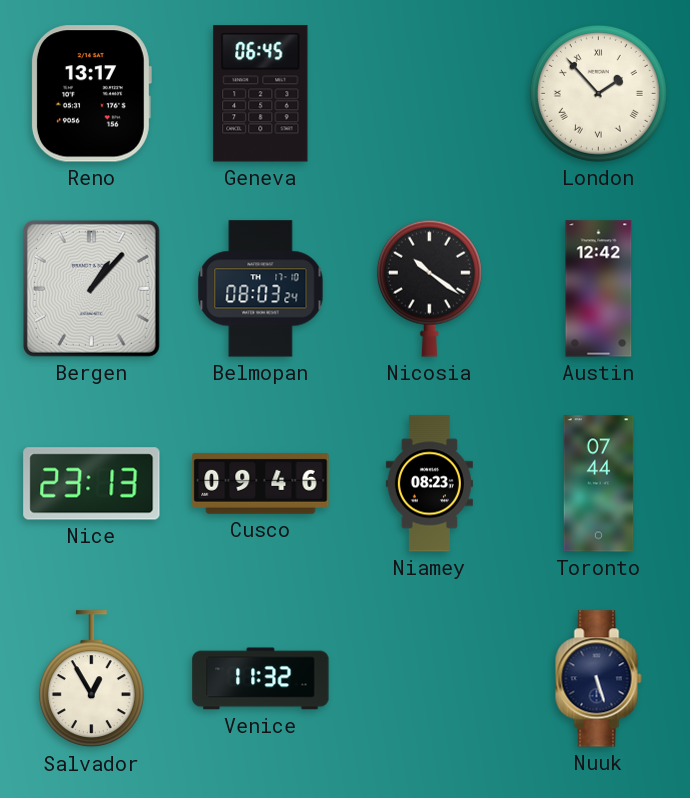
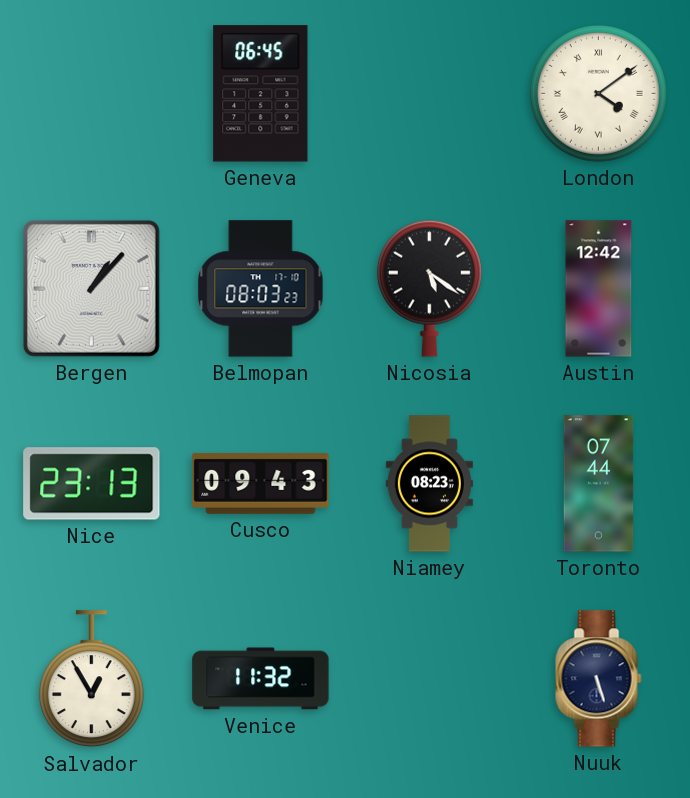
Reno: 13:17 -> none (91, 94)
London: 1:53 -> 4:09 (598, 93)
Belmopan: 08:03:24 -> 08:03:23 (261, 289)
Nicosia: 10:21 -> 5:21 (429, 288)
Cusco: 09:46 -> 09:43 (261, 483)
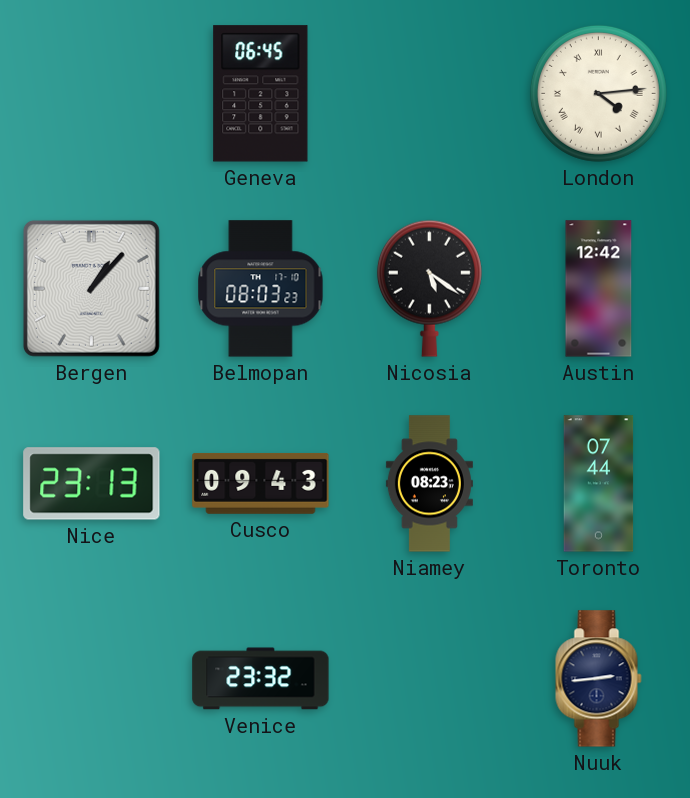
London: 4:09 -> 4:14 (598, 93)
Salvador: 12:55 -> none (91, 679)
Venice: 11:32 -> 23:32 (261, 679)
Nuuk: 5:27 -> 2:44 (599, 679)
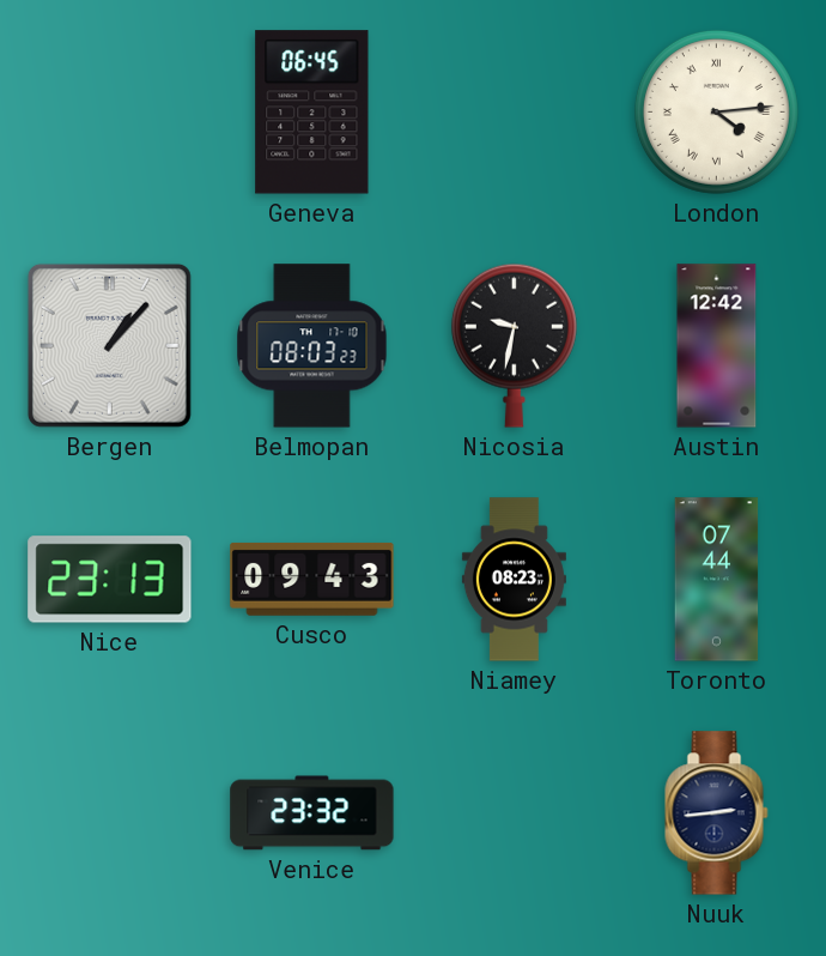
Nicosia: 5:21 -> 9:32 (514, 345)
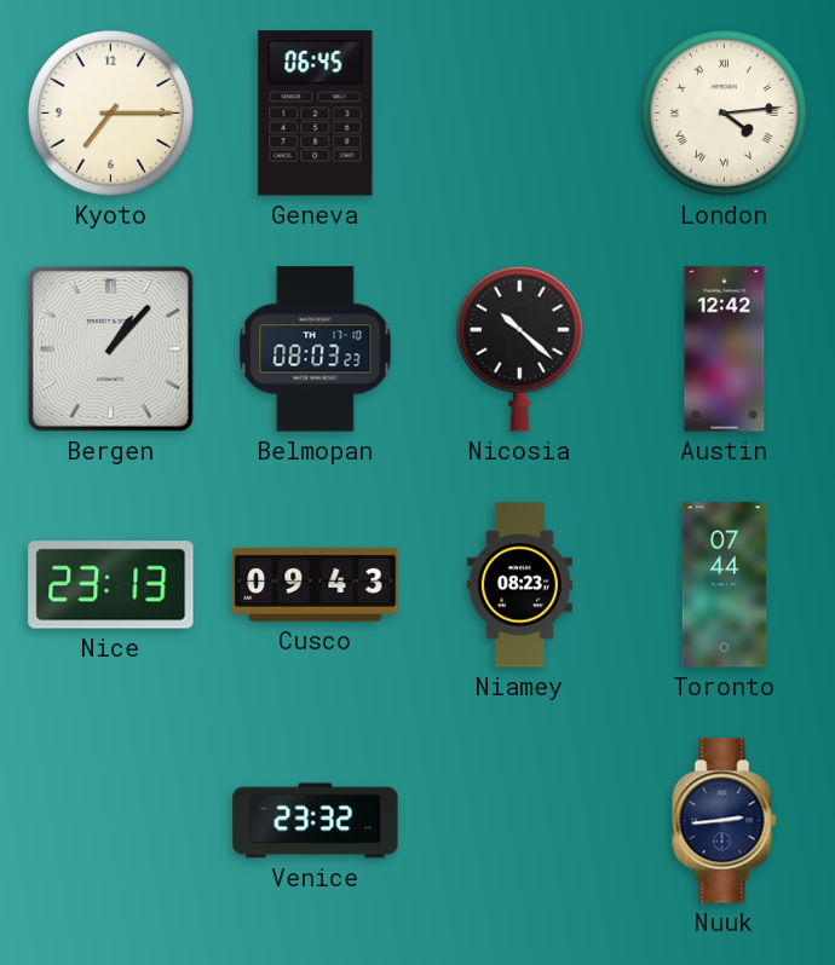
Kyoto: none -> 7:15 (110, 112)
Nicosia: 9:32 -> 10:22 (519, 348)
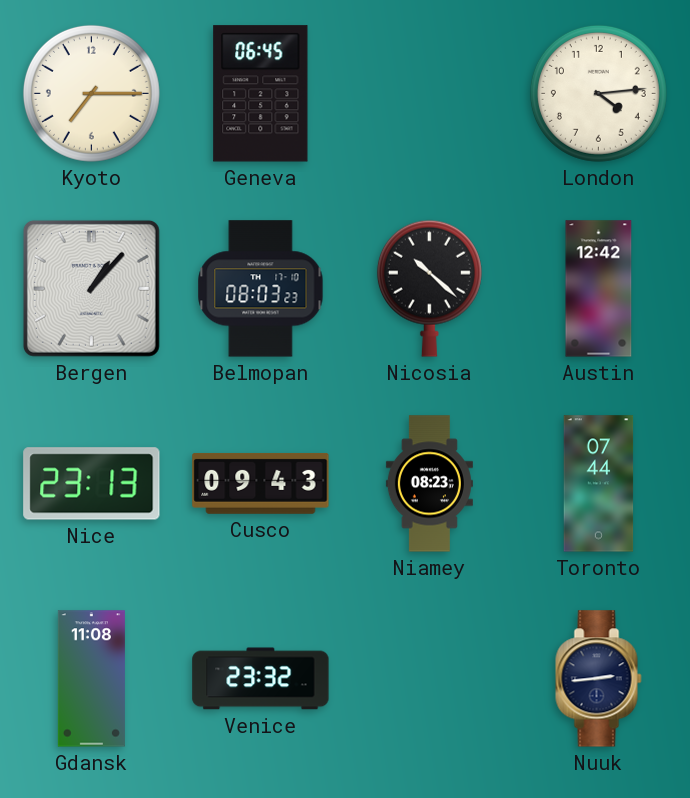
London numerals: Roman -> Arabic (598, 93)
Gdansk: none -> 11:08 (91, 679)
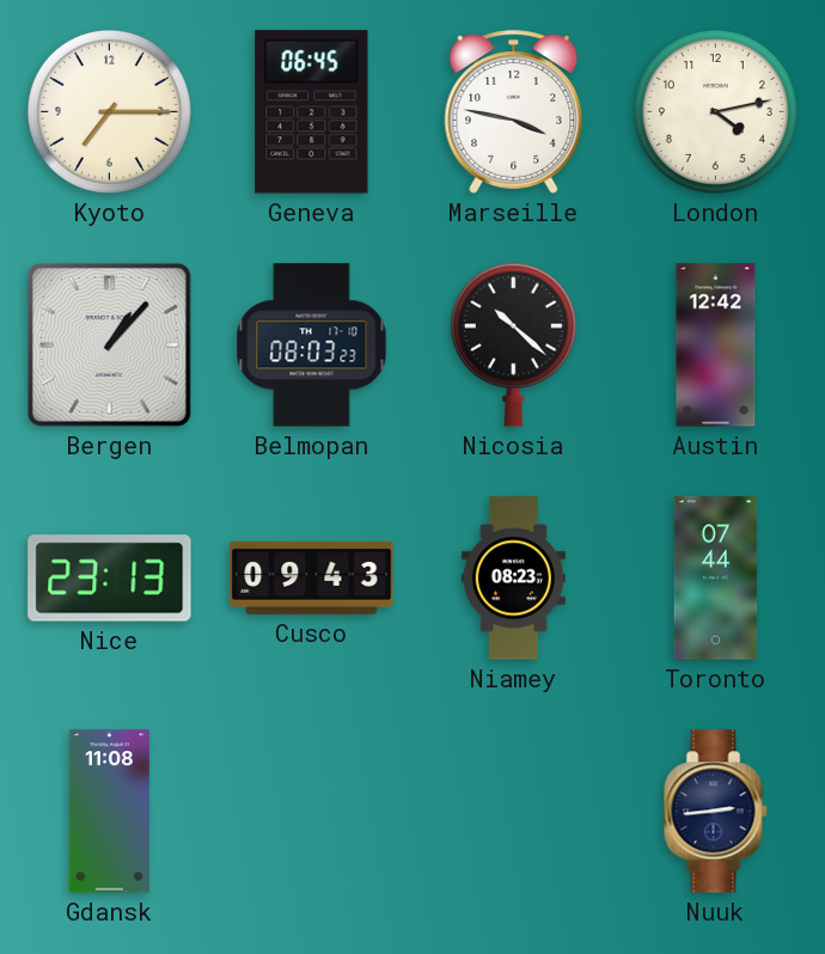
Marseille: none -> 3:47 (514, 112)
London: 4:14 -> 4:13 (715, 111)
Venice: 23:32 -> none (261, 679)
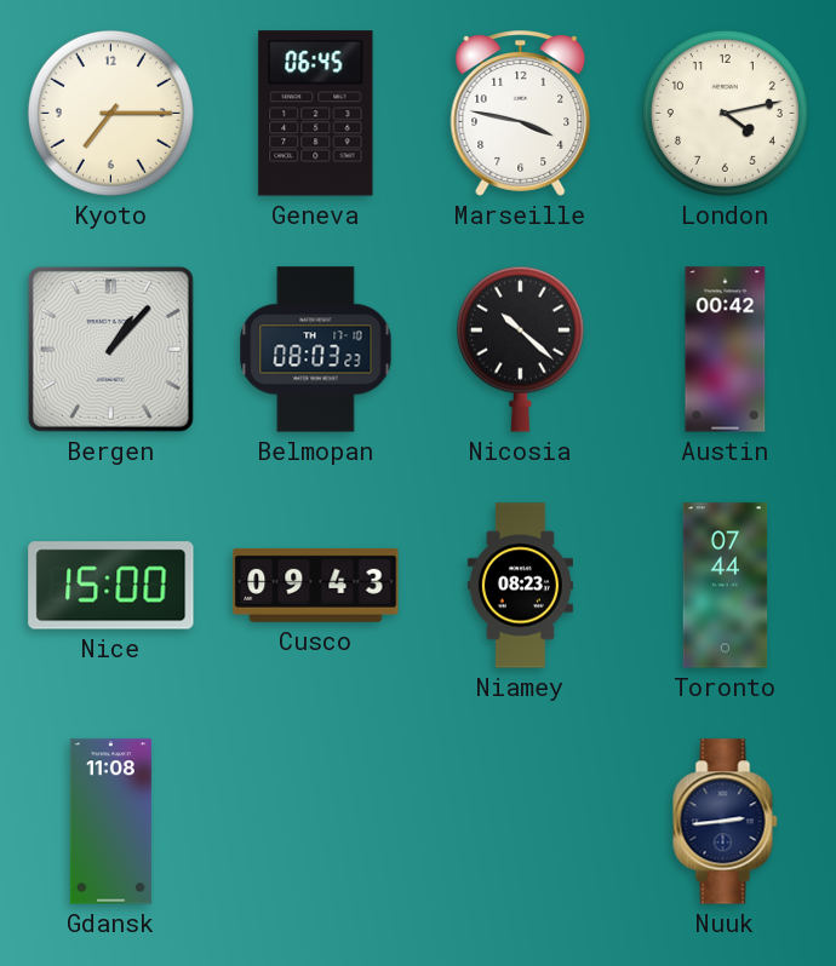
Austin: 12:42 -> 00:42 (726, 350)
Nice: 23:13 -> 15:00 (111, 586)
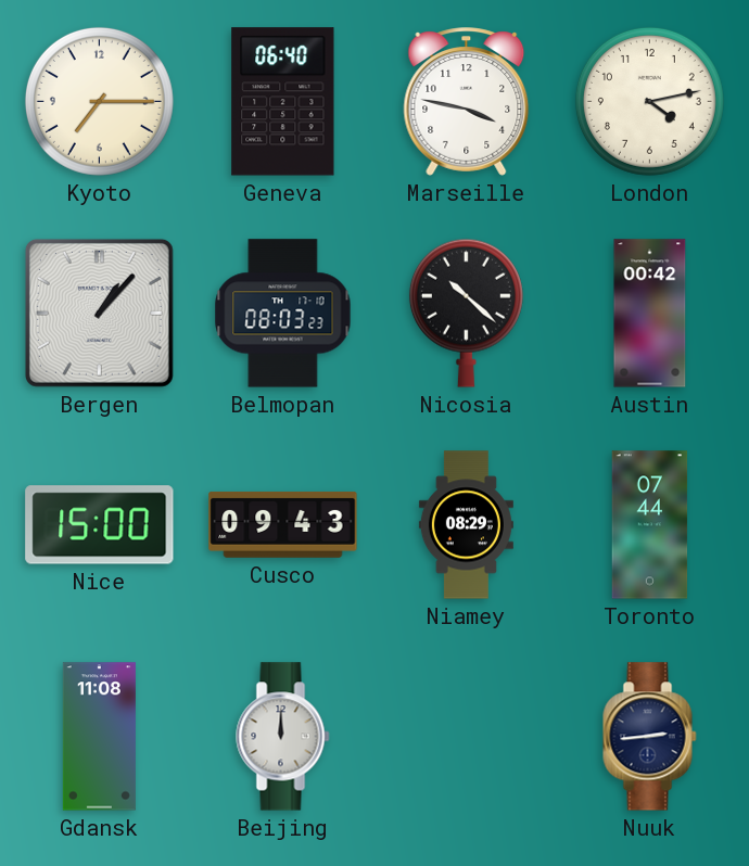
Geneva: 06:45 -> 06:40 (283, 102)
Niamey: 08:23 -> 08:29 (466, 525)
Beijing: none -> 12:00 (283, 737)
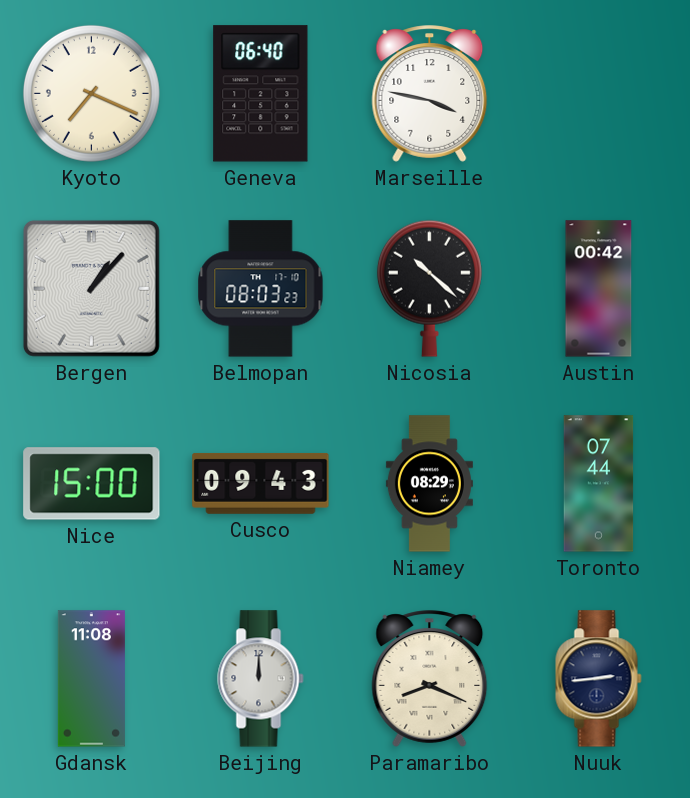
Kyoto: 7:15 -> 7:19 (91, 93)
London: 4:13 -> none (649, 101)
Paramaribo: none -> 8:19 (430, 679)
